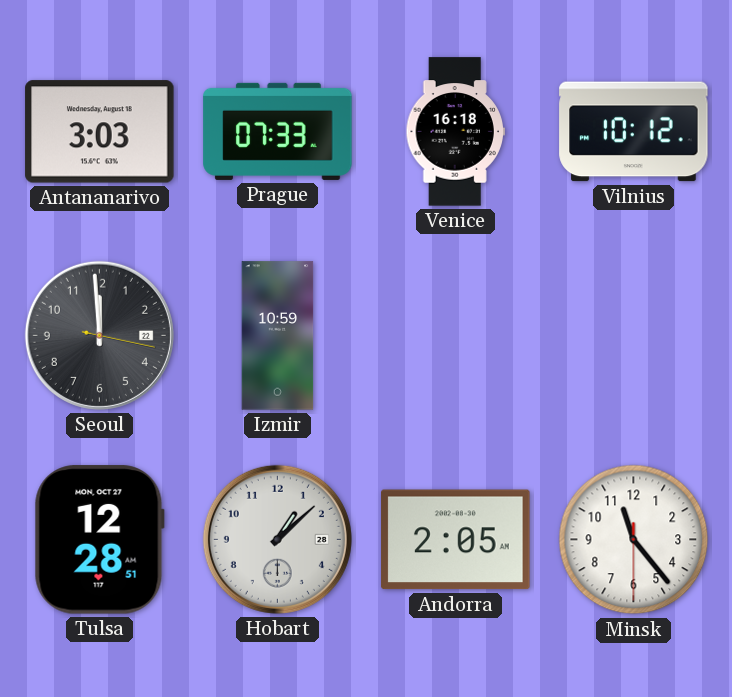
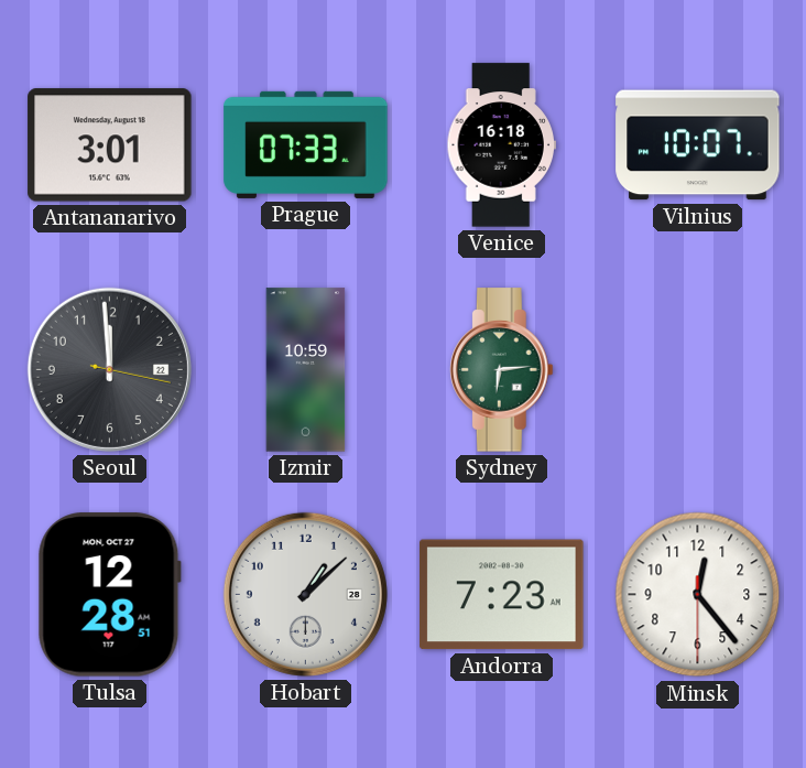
Antananarivo: 3:03 -> 3:01 (110, 145)
Vilnius: 10:12 -> 10:07 (698, 145)
Sydney: none -> 6:14 (501, 370)
Andorra: 2:05 -> 7:23 (502, 595)
Minsk: 11:23 -> 12:23 (698, 595)
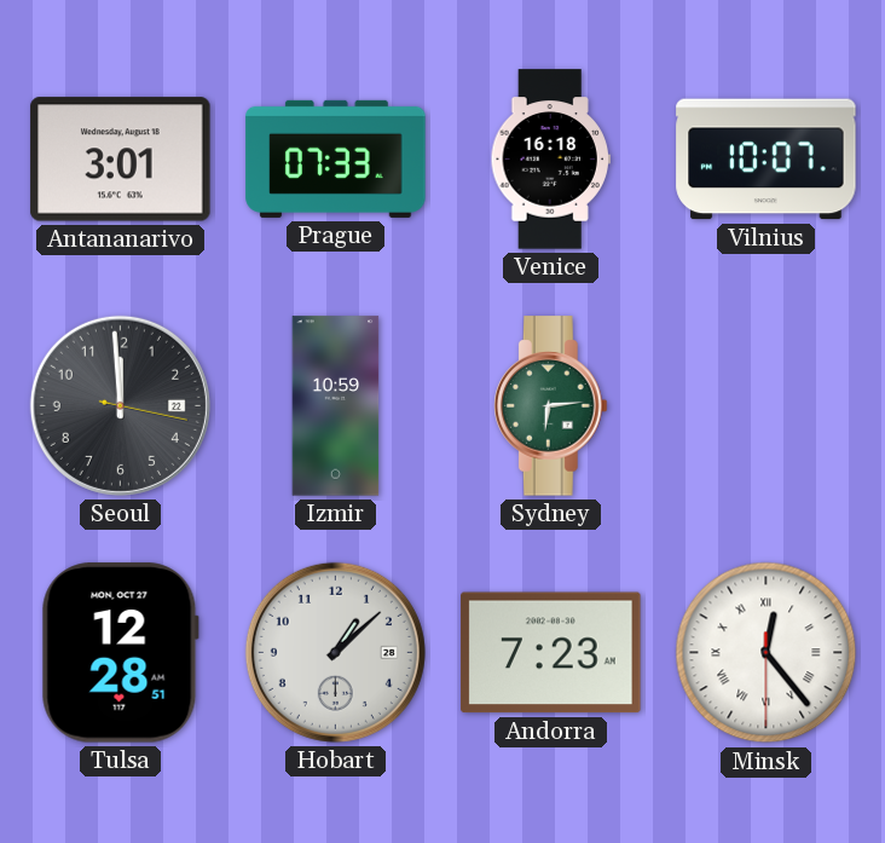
Minsk numerals: Arabic -> Roman (767, 653)
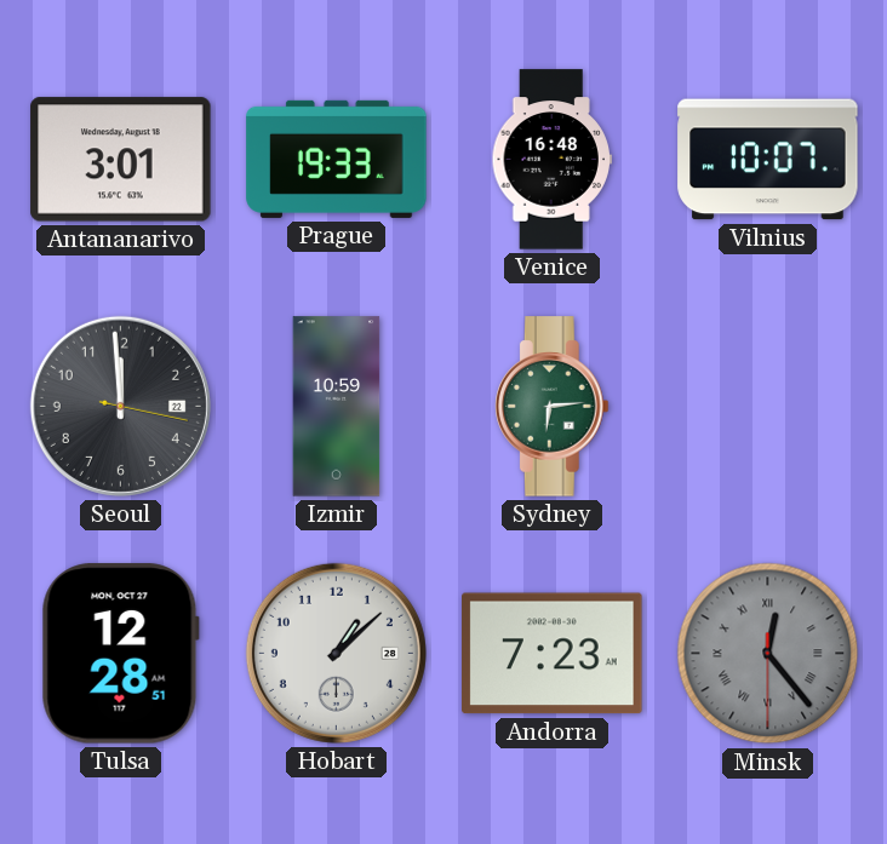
Prague: 07:33 -> 19:33 (337, 159)
Venice: 16:18 -> 16:48 (551, 160)
Minsk dial: white -> grey (768, 654)
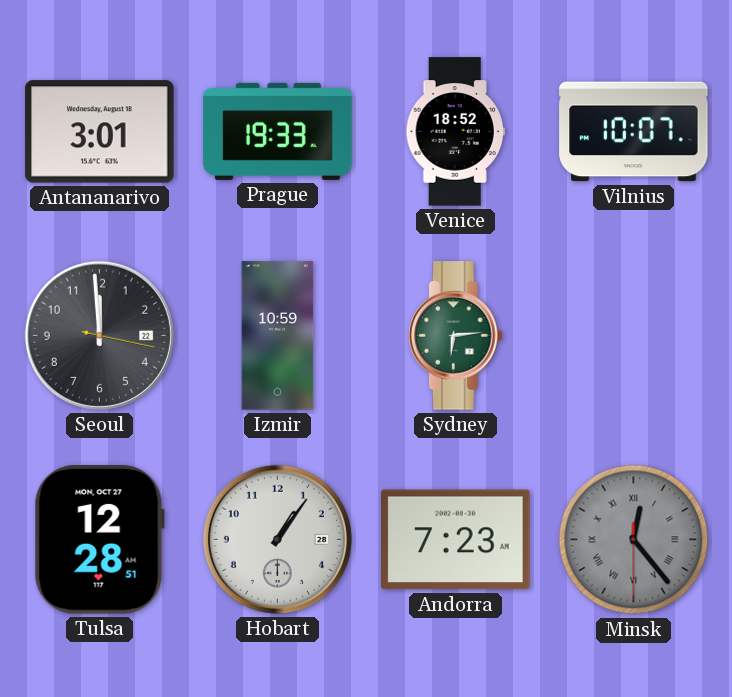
Venice: 16:48 -> 18:52 (455, 132)
Hobart: 1:08 -> 1:06 (277, 539)
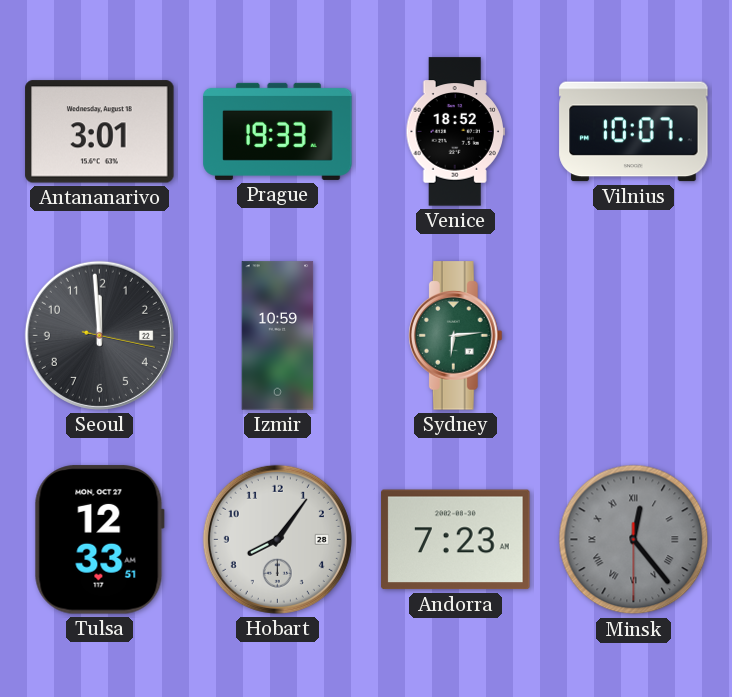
Tulsa: 12:28 -> 12:33 (99, 540)
Hobart: 1:06 -> 8:06 (277, 539)
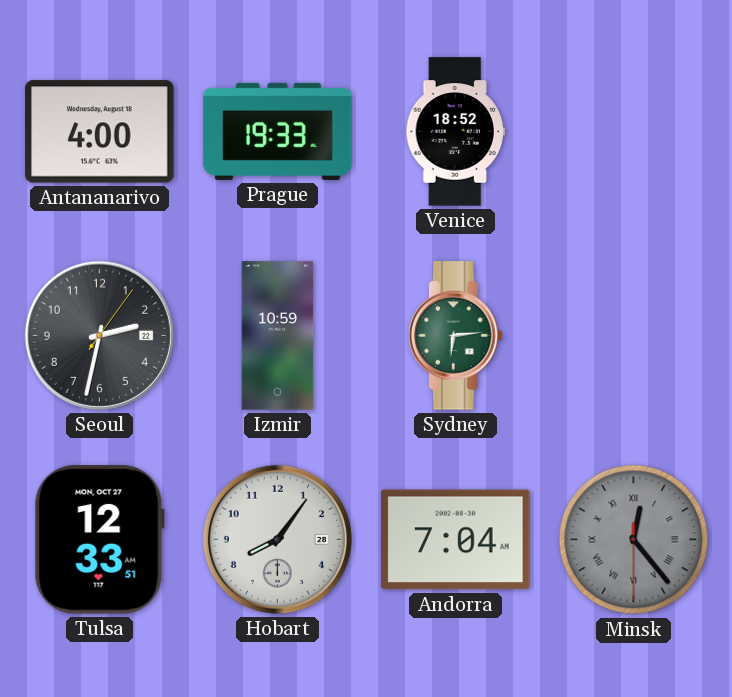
Antananarivo: 3:01 -> 4:00 (100, 132)
Vilnius: 10:07 -> none (634, 132)
Seoul: 11:59 -> 2:32 (99, 335)
Andorra: 7:23 -> 7:04 (456, 540)
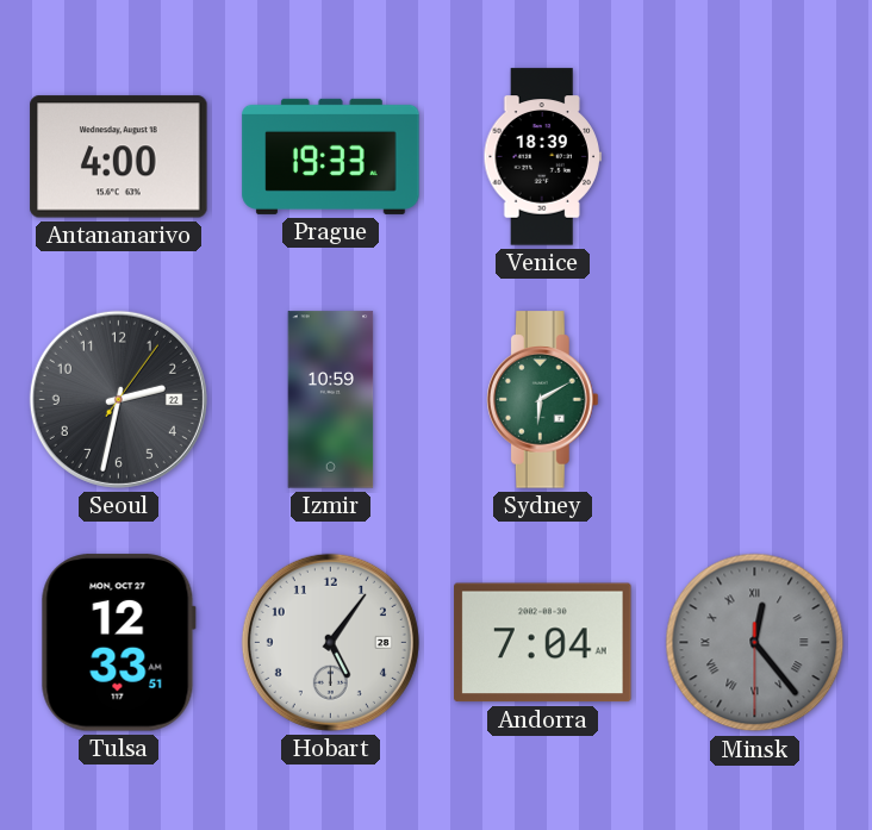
Venice: 18:52 -> 18:39 (542, 157)
Sydney: 6:14 -> 6:10 (542, 400)
Hobart: 8:06 -> 5:06 (330, 642)
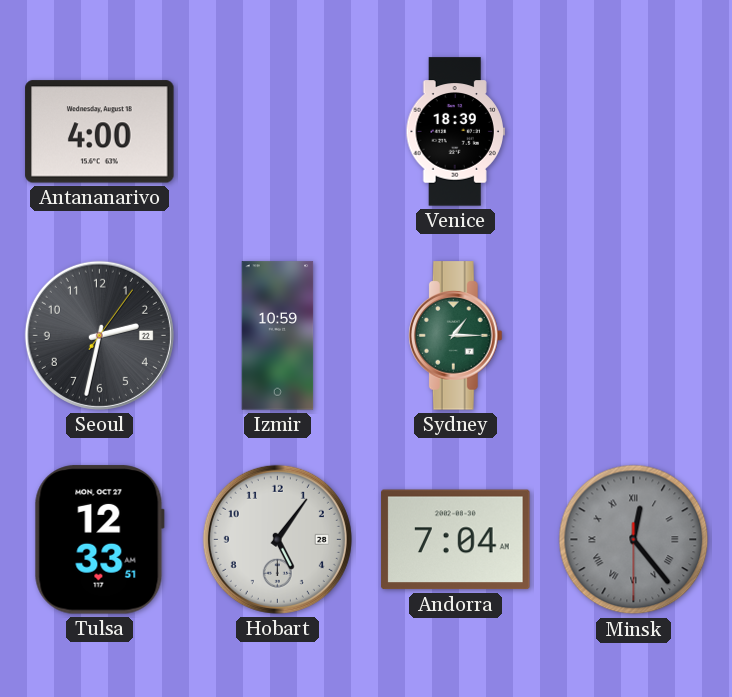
Prague: 19:33 -> none (331, 156)
Sydney: 6:10 -> 1:15 (455, 336)
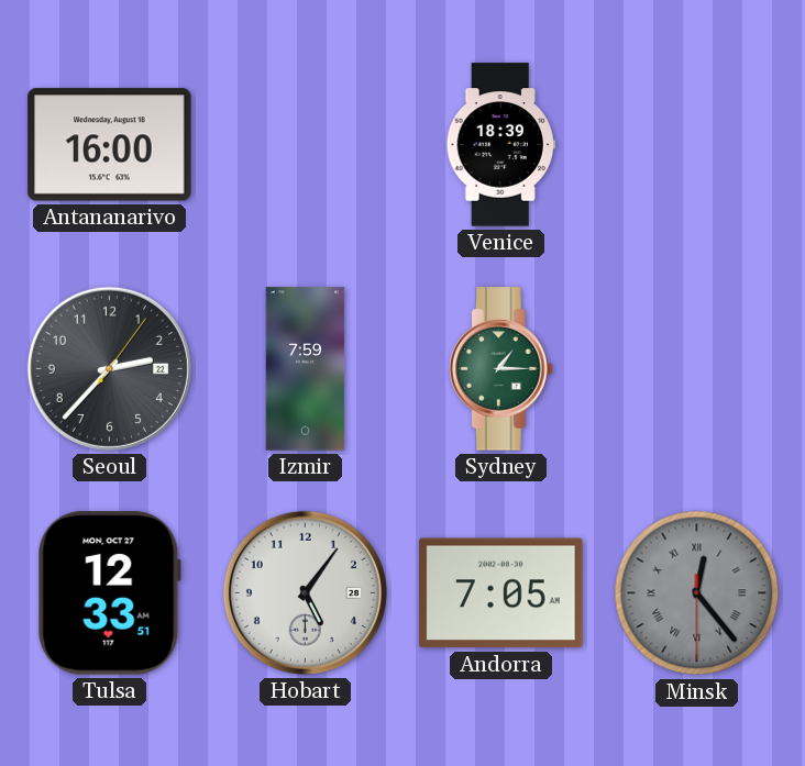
Antananarivo: 4:00 -> 16:00 (110, 145)
Seoul: 2:32 -> 2:37 (109, 368)
Izmir: 10:59 -> 7:59 (306, 369)
Andorra: 7:04 -> 7:05 (501, 593)
